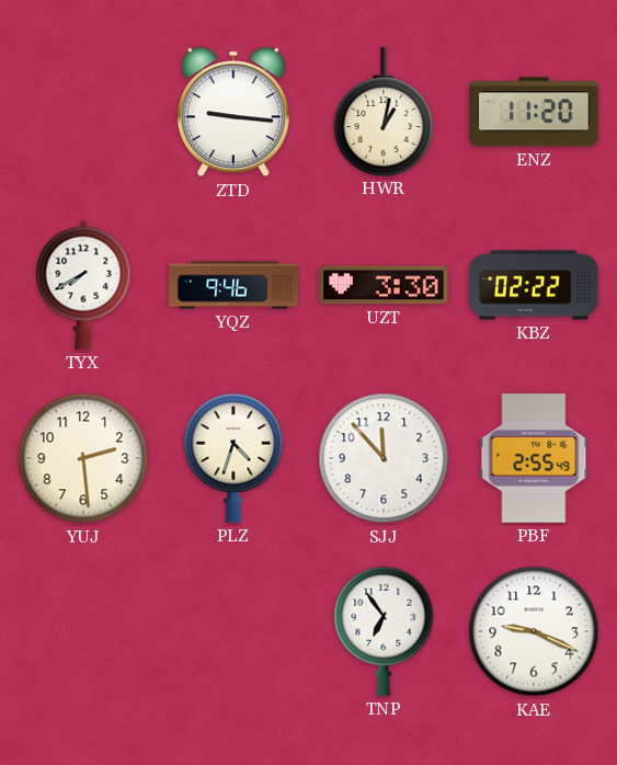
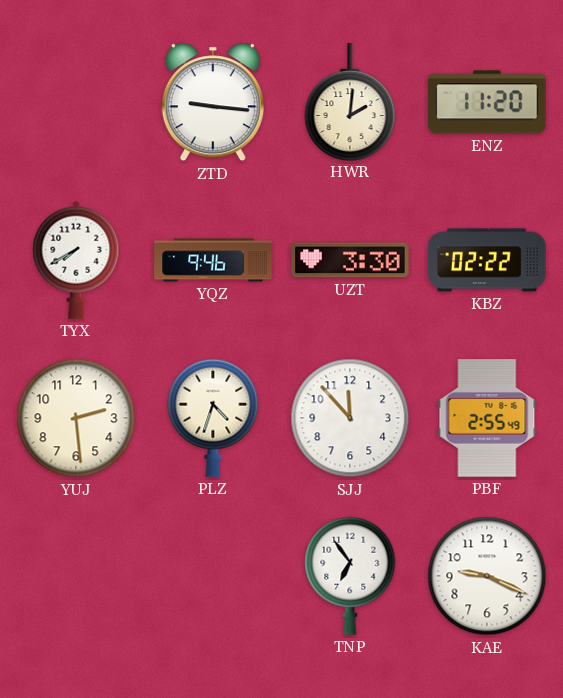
HWR: 1:02 -> 2:01 (350, 102)
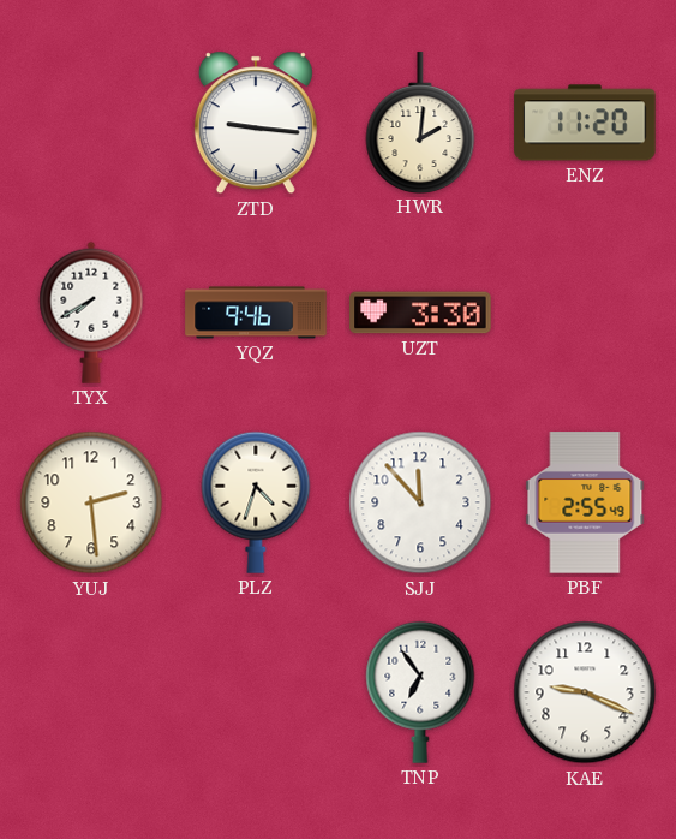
KBZ: 02:22 -> none (487, 260)
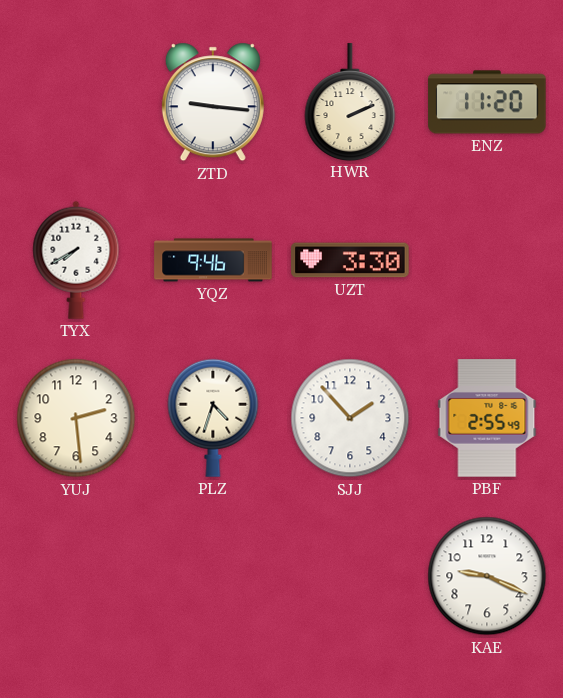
HWR: 2:01 -> 2:11 (350, 102)
SJJ: 11:53 -> 1:53 (350, 418)
TNP: 6:54 -> none (420, 692)
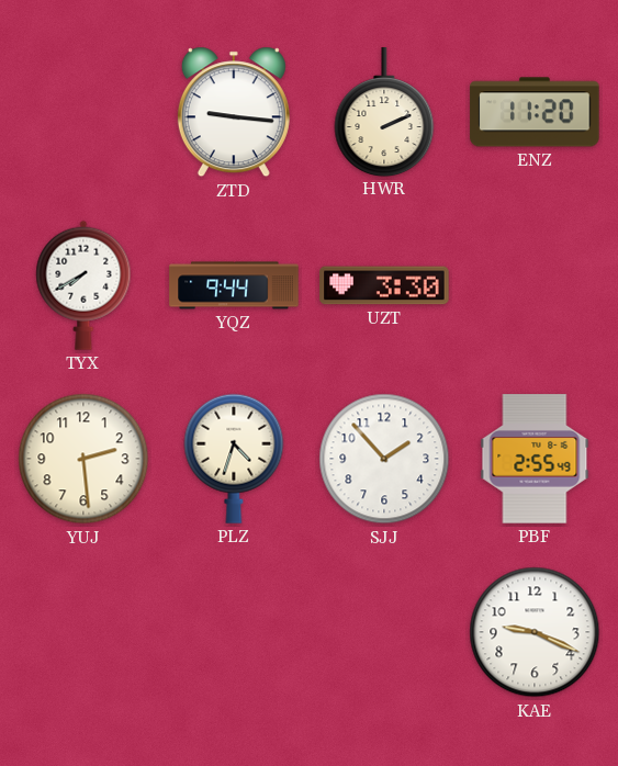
YQZ: 9:46 -> 9:44 (234, 285)
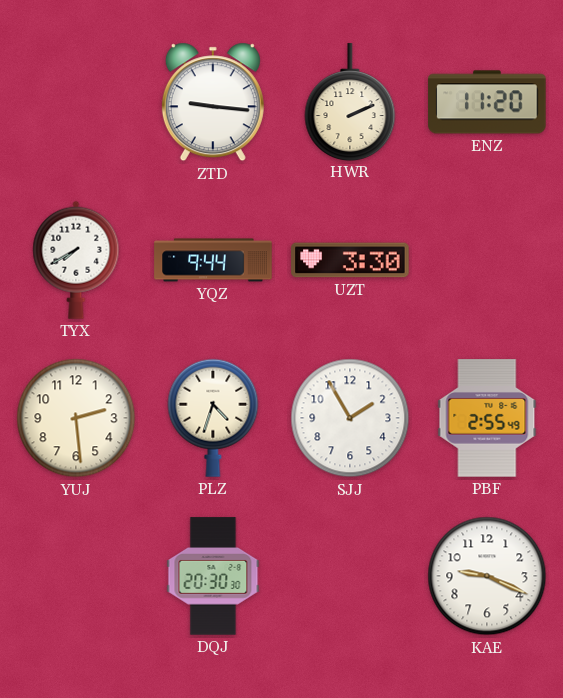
SJJ: 1:53 -> 1:55 (350, 418)
DQJ: none -> 20:30 (213, 576)
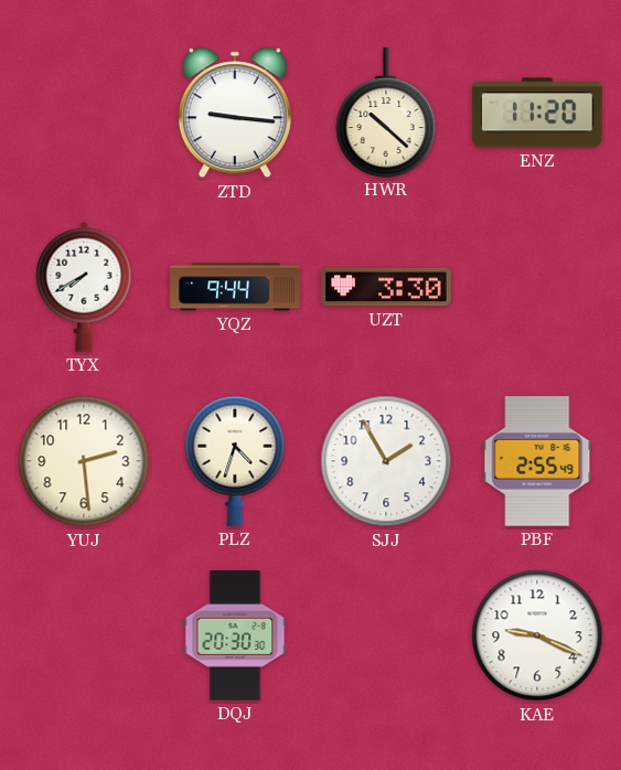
HWR: 2:11 -> 10:22 (386, 113)
